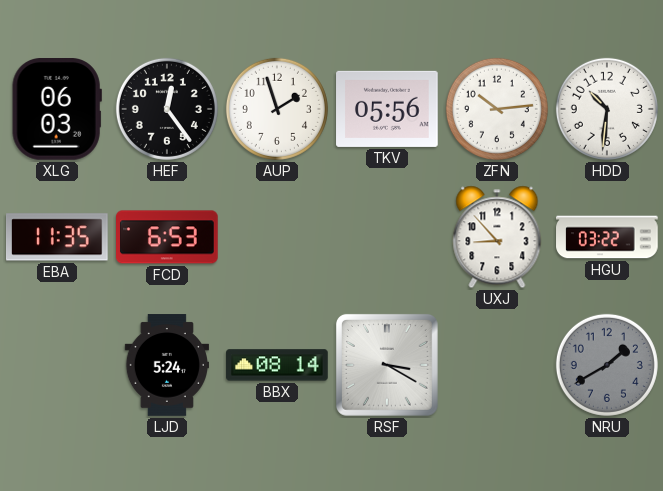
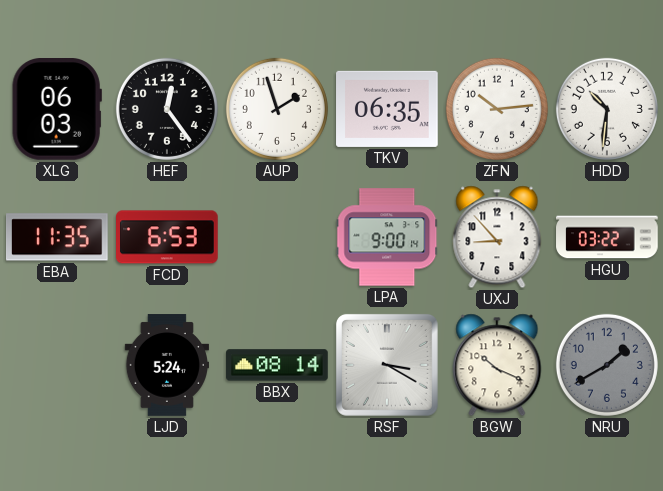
TKV: 05:56 -> 06:35 (387, 109)
LPA: none -> 9:00 (387, 237)
BGW: none -> 10:19 (497, 365)
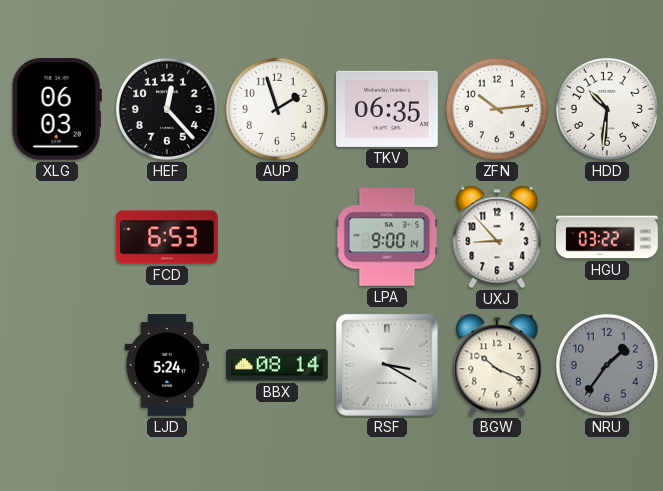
HEF: 12:24 -> 12:23 (167, 109)
EBA: 11:35 -> none (58, 237)
NRU: 1:40 -> 1:36 (607, 365)
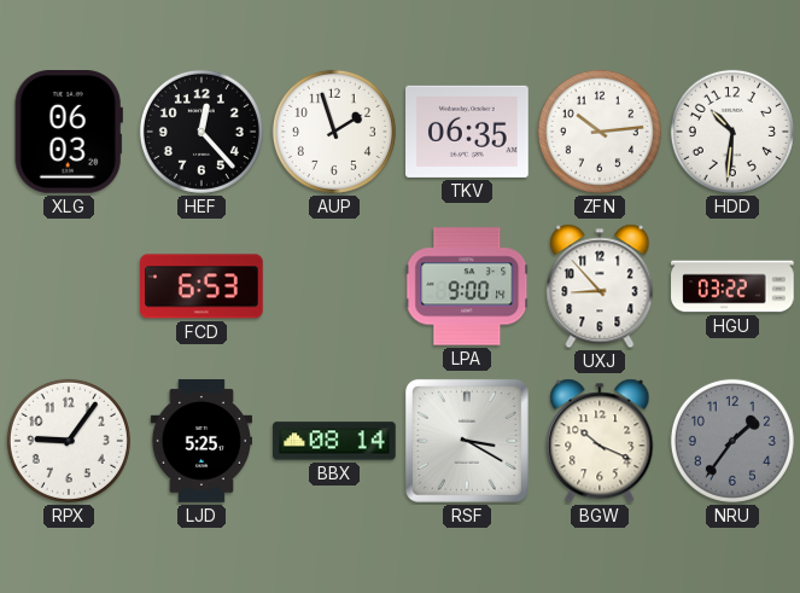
RPX: none -> 9:06 (69, 441)
LJD: 5:24 -> 5:25 (200, 441)
